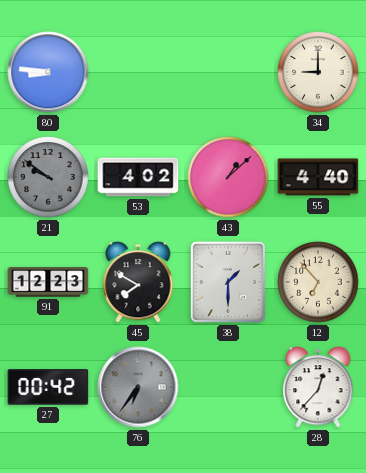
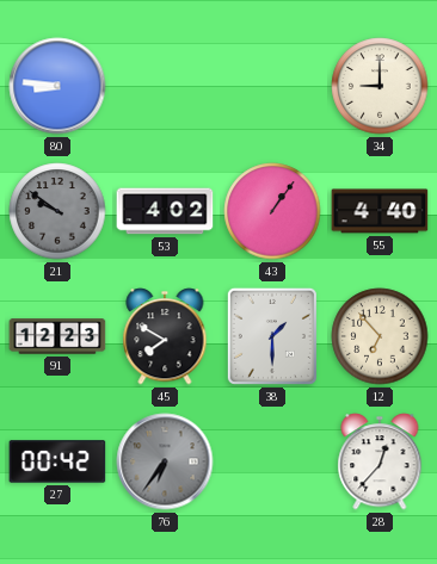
43: 1:08 -> 1:06 (272, 211)
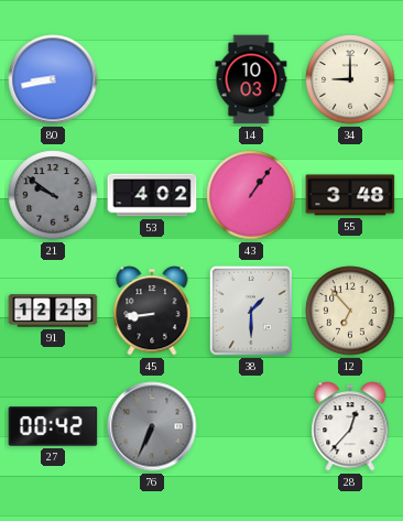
80: 8:46 -> 8:43 (53, 79)
14: none -> 10:03 (251, 79)
55: 4:40 -> 3:48 (350, 195)
45: 7:50 -> 8:44 (152, 311)
76: 6:36 -> 6:34 (152, 426)
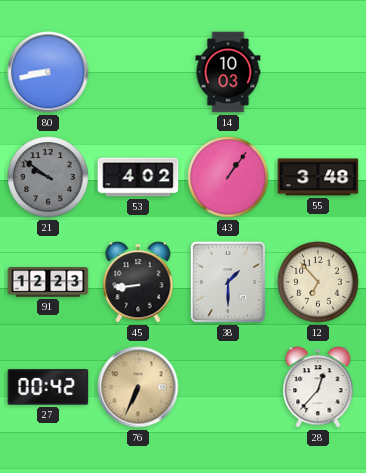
34: 9:00 -> none (350, 79)
76 dial: grey -> champagne (138, 387)
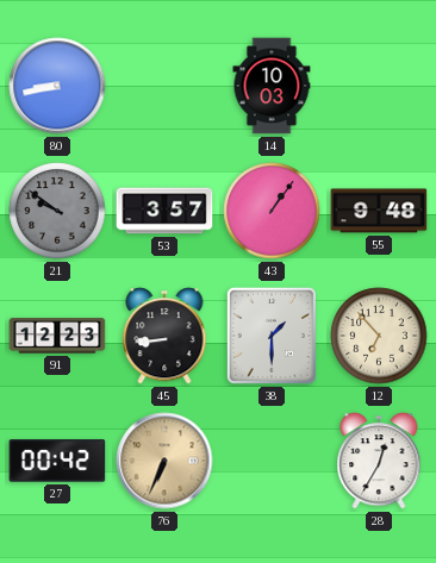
53: 4:02 -> 3:57 (164, 211)
55: 3:48 -> 9:48 (379, 211)
28: 12:37 -> 12:35 (379, 461)
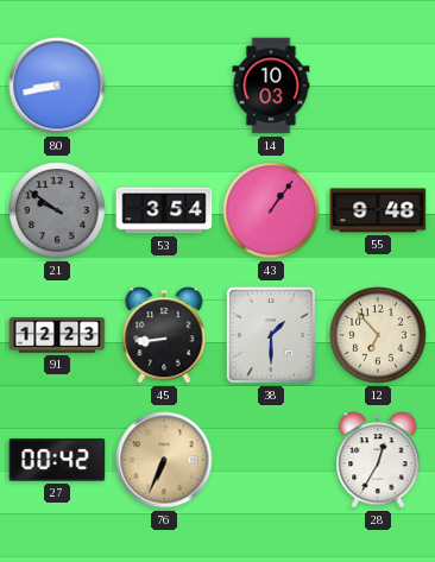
53: 3:57 -> 3:54 (164, 210)
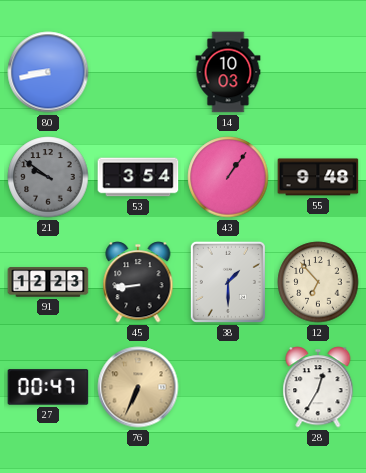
27: 00:42 -> 00:47 (48, 387)
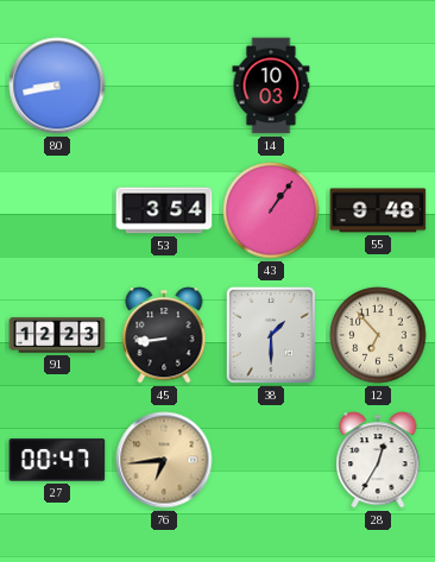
21: 9:51 -> none (48, 177)
76: 6:34 -> 6:44 (164, 460)
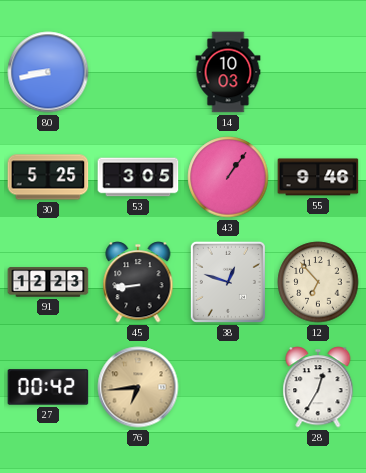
30: none -> 5:25 (48, 177)
53: 3:54 -> 3:05 (138, 177)
55: 9:48 -> 9:46 (318, 177)
38: 1:30 -> 12:48 (228, 282)
27: 00:47 -> 00:42 (48, 387)
